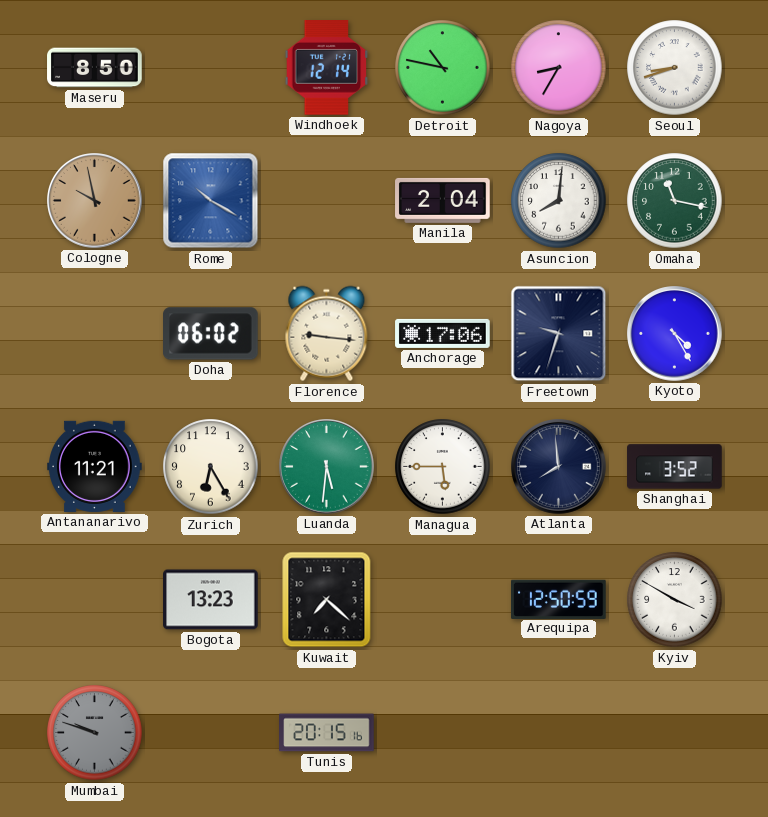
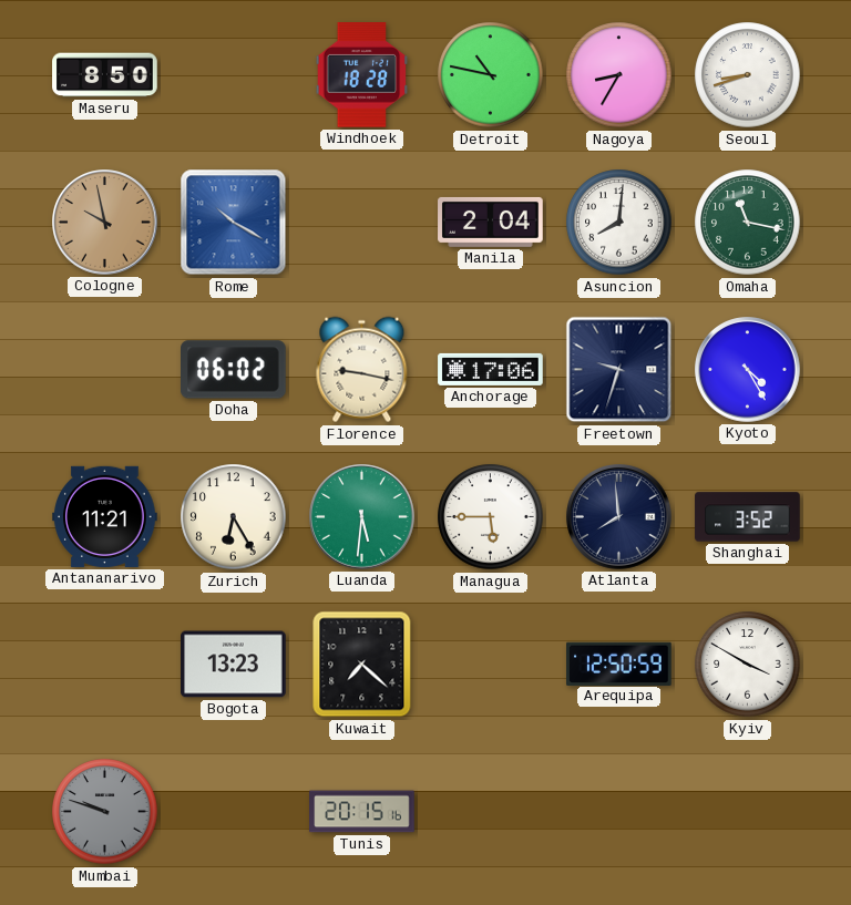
Windhoek: 12:14 -> 18:28 (362, 75)
Florence: 9:16 -> 9:17 (362, 370)
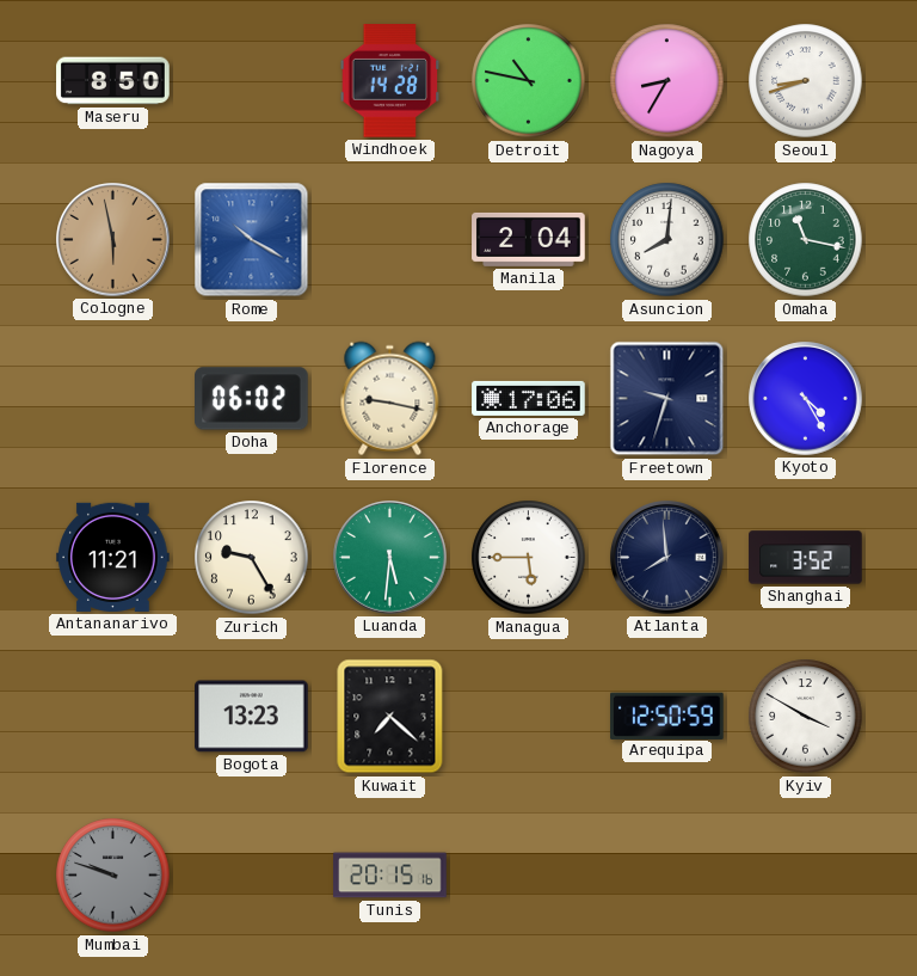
Windhoek: 18:28 -> 14:28 (390, 81)
Cologne: 9:58 -> 5:58 (113, 240)
Zurich: 6:25 -> 9:25 (252, 558)
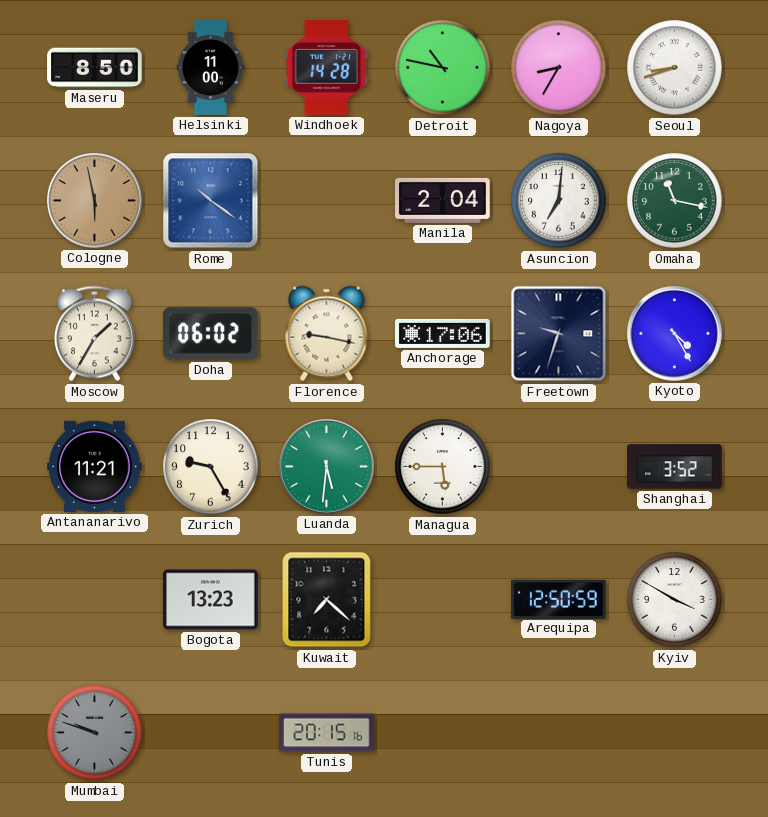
Helsinki: none -> 11:00 (211, 68)
Rome: 10:20 -> 10:21 (211, 201)
Asuncion: 8:01 -> 7:01 (559, 201)
Moscow: none -> 1:35 (95, 334)
Atlanta: 7:59 -> none (667, 558)
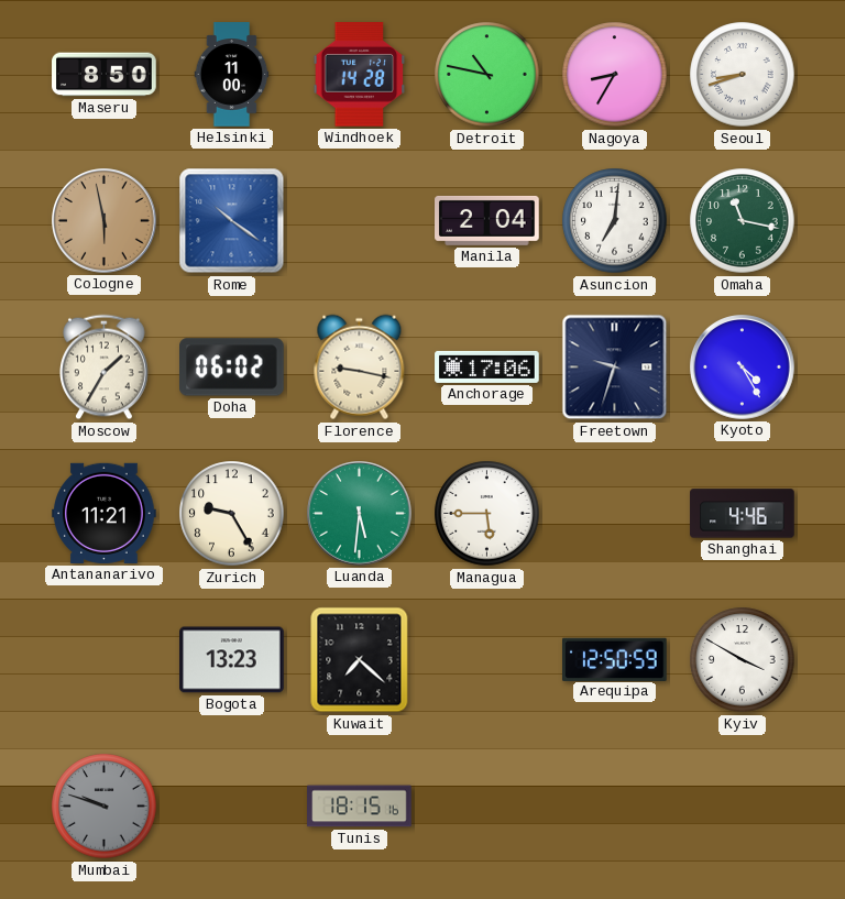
Shanghai: 3:52 -> 4:46 (743, 514)
Tunis: 20:15 -> 18:15 (360, 807)
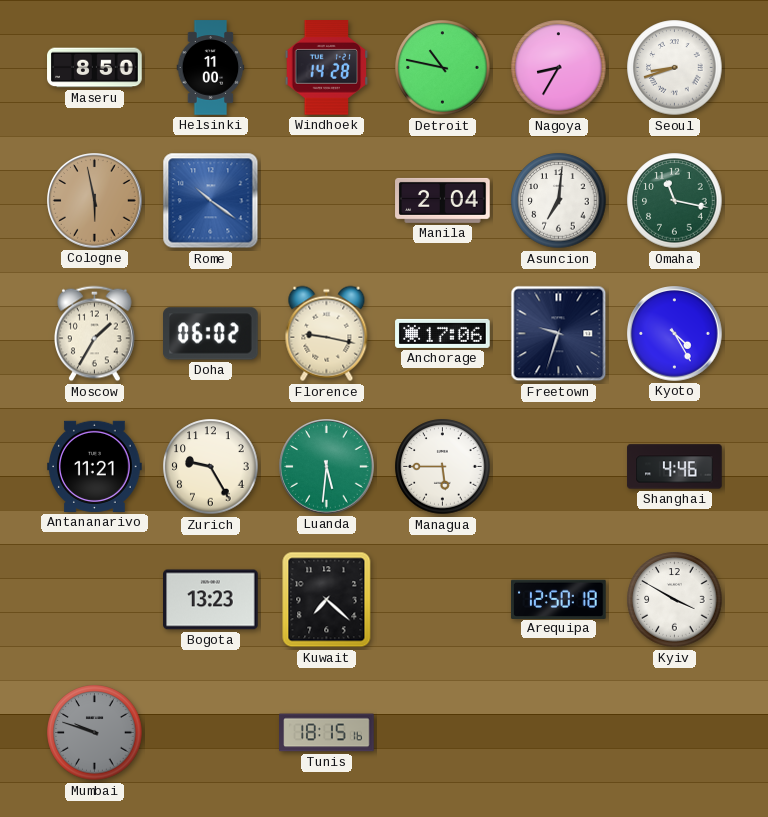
Arequipa: 12:50:59 -> 12:50:18 (559, 599)
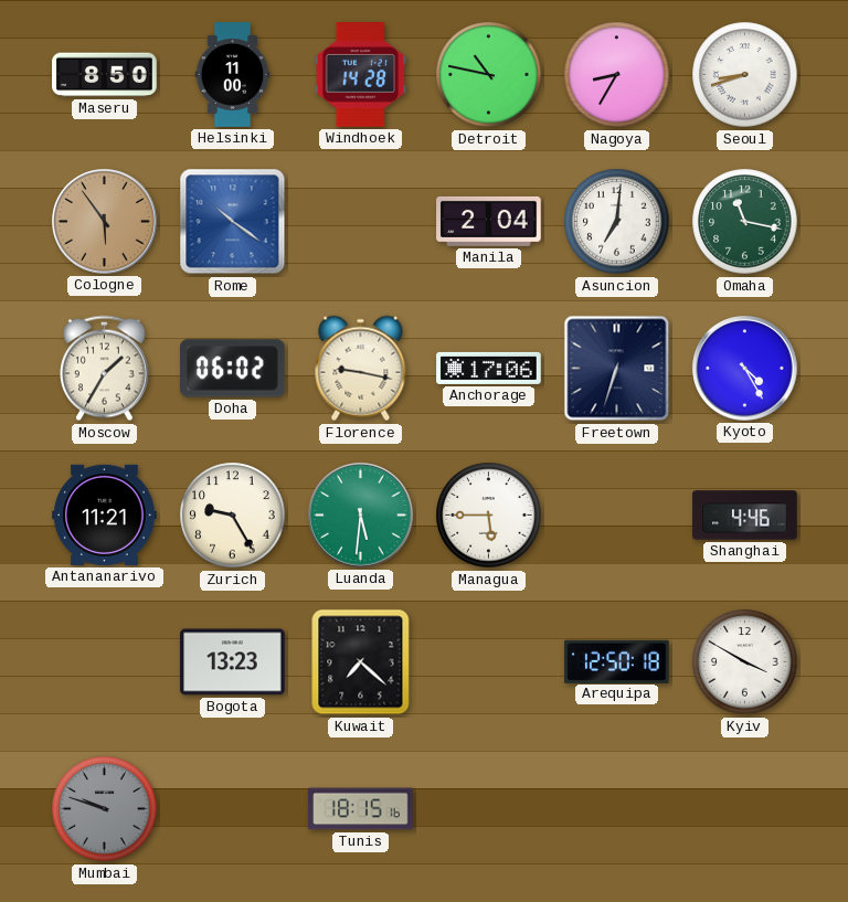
Cologne: 5:58 -> 5:54 (105, 222)
Freetown: 9:33 -> 6:33 (617, 369)
